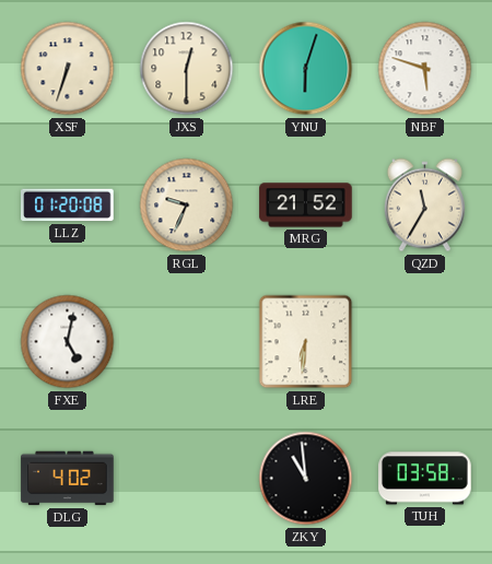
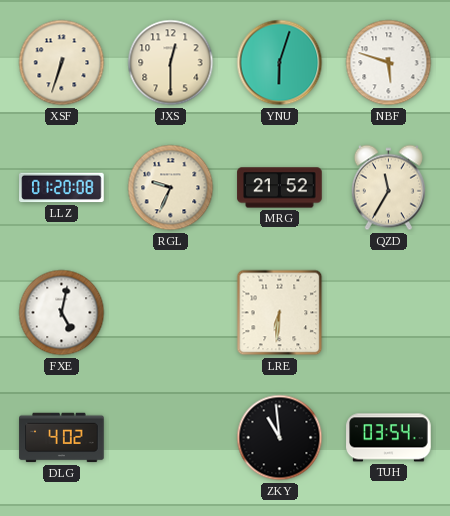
TUH: 03:58 -> 03:54 (389, 438)
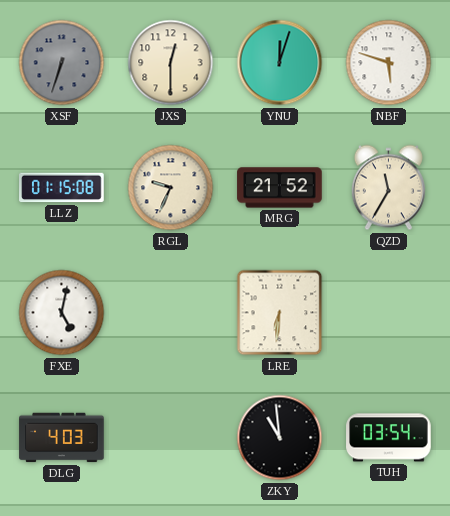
XSF dial: cream -> grey (62, 63)
YNU: 6:03 -> 12:03 (280, 63)
LLZ: 01:20 -> 01:15 (62, 188)
DLG: 4:02 -> 4:03 (62, 438)
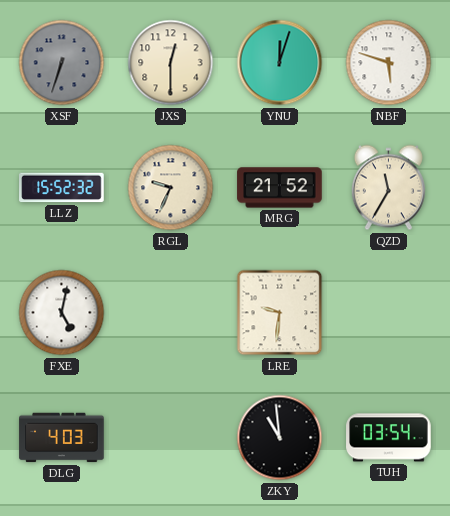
LLZ: 01:15 -> 15:52 (62, 188)
LRE: 6:31 -> 9:31 (280, 313)
